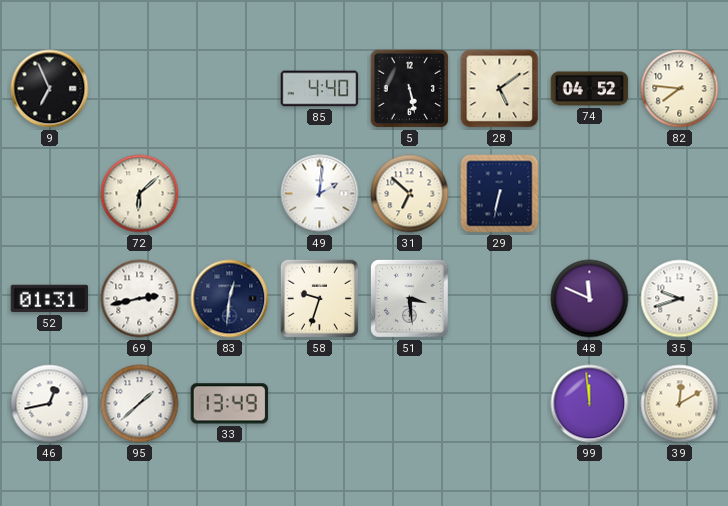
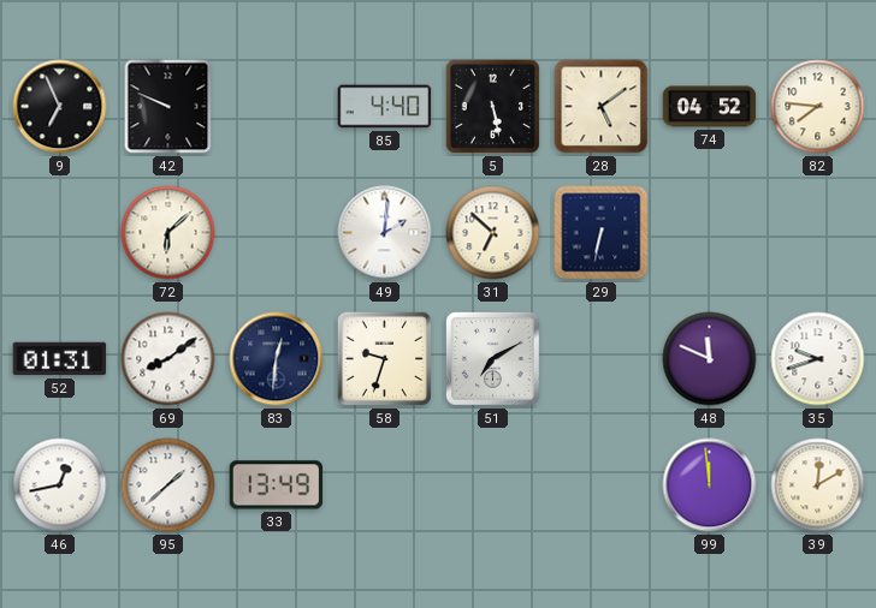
42: none -> 9:49 (168, 107)
69: 2:43 -> 8:09 (168, 359)
51: 3:29 -> 7:10 (493, 359)
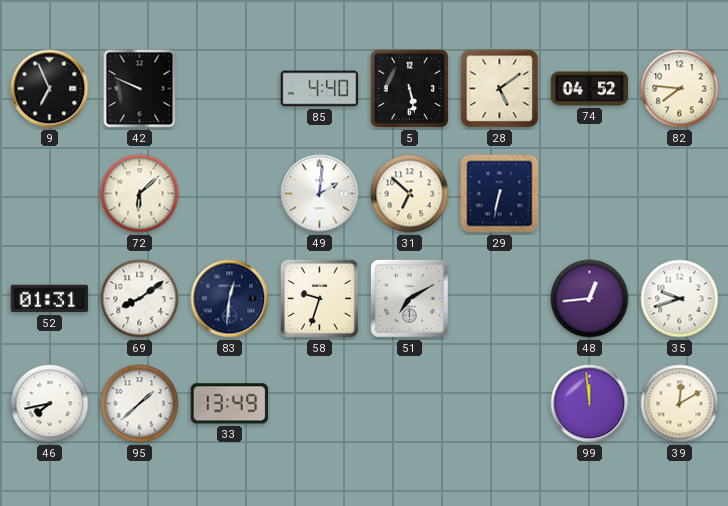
48: 11:49 -> 12:44 (590, 299)
46: 12:43 -> 7:43 (50, 404)
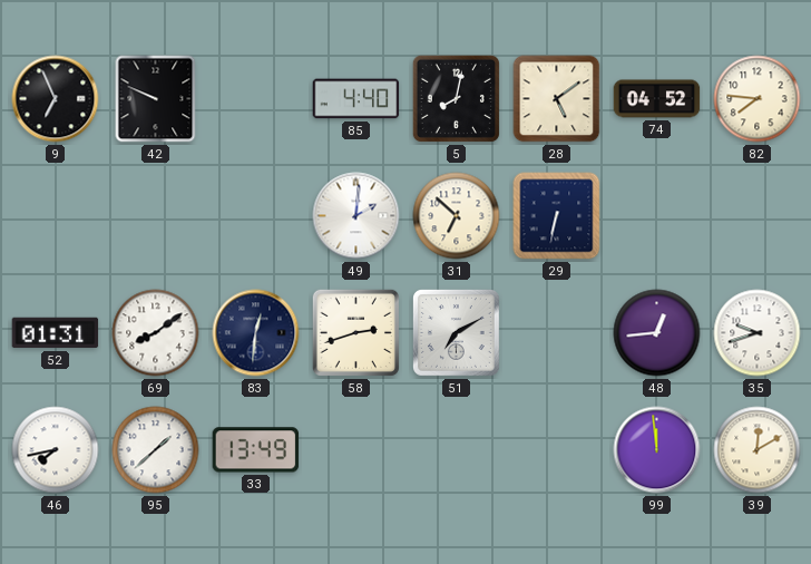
5: 5:28 -> 8:02 (456, 98)
72: 6:08 -> none (140, 194)
58: 9:33 -> 2:42 (355, 332)
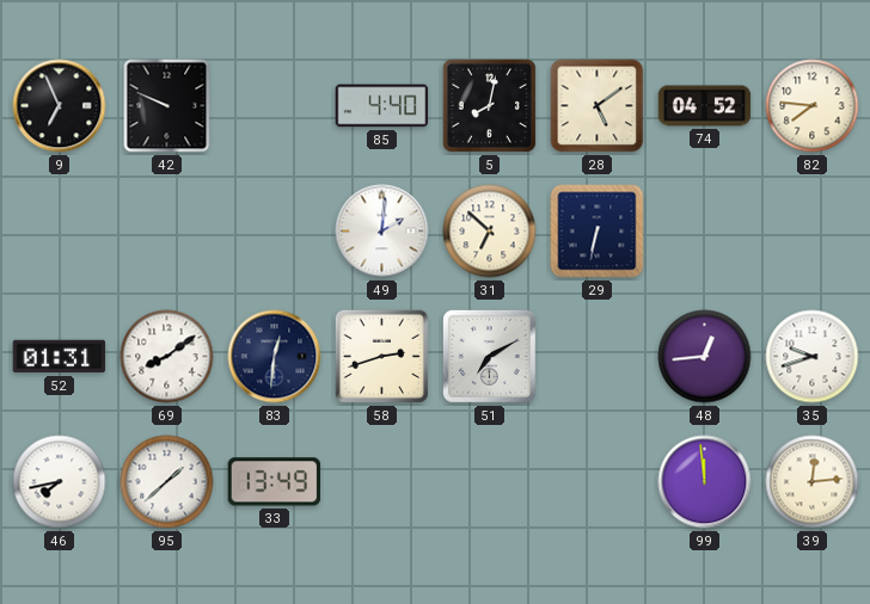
39: 12:10 -> 12:14 (813, 482)
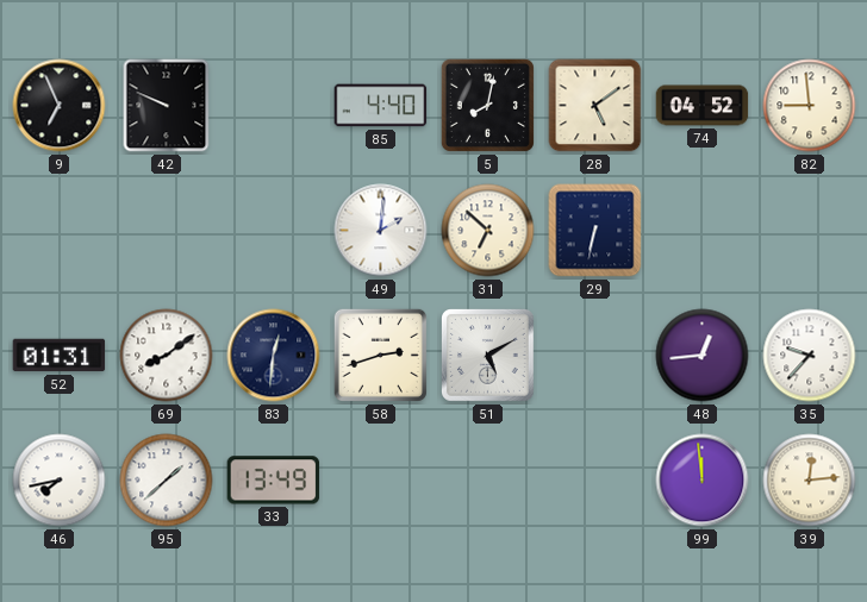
82: 7:46 -> 8:59 (810, 106)
51: 7:10 -> 5:10 (488, 356)
35: 9:42 -> 9:37 (810, 356)
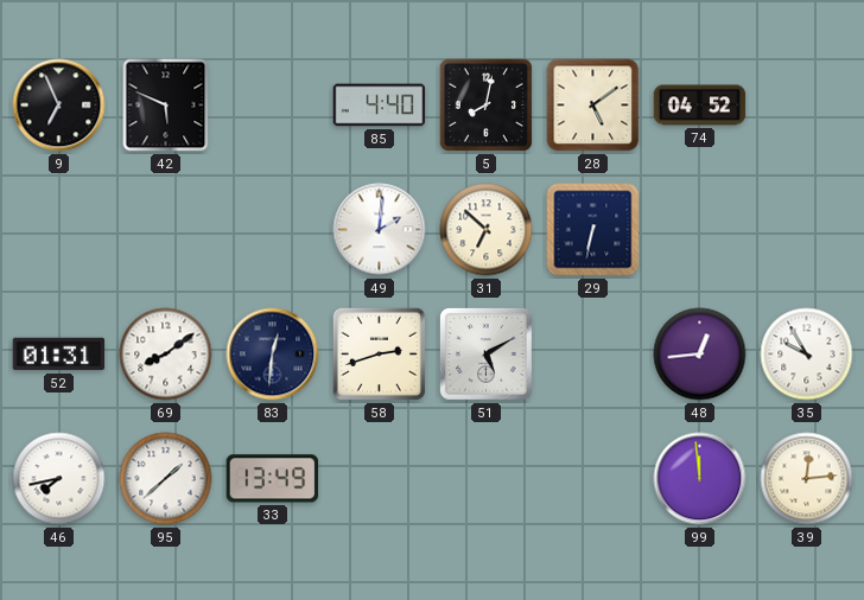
42: 9:49 -> 5:49 (166, 106)
82: 8:59 -> none (810, 106)
35: 9:37 -> 9:55 (807, 355)
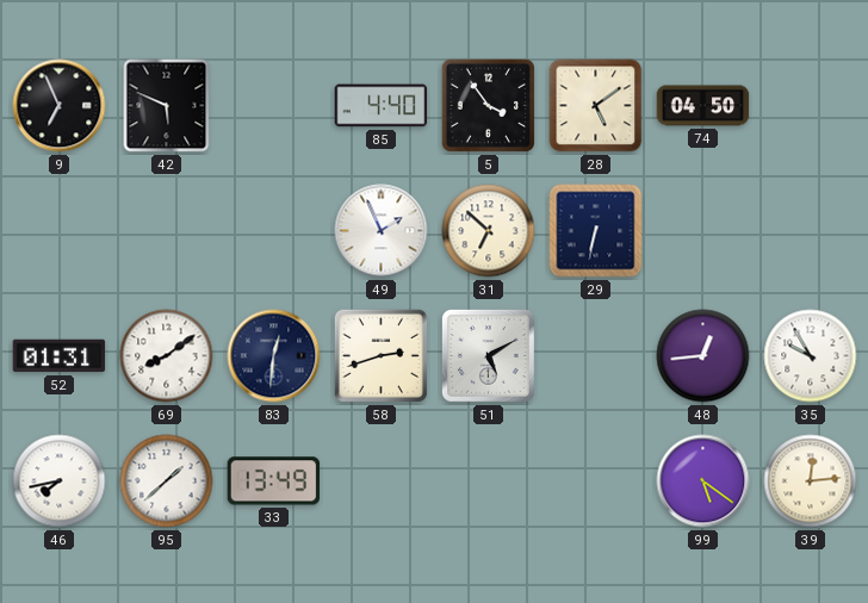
5: 8:02 -> 3:54 (488, 105)
74: 04:52 -> 04:50 (703, 106)
49: 2:01 -> 1:56 (382, 231)
99: 11:59 -> 5:21 (703, 481)
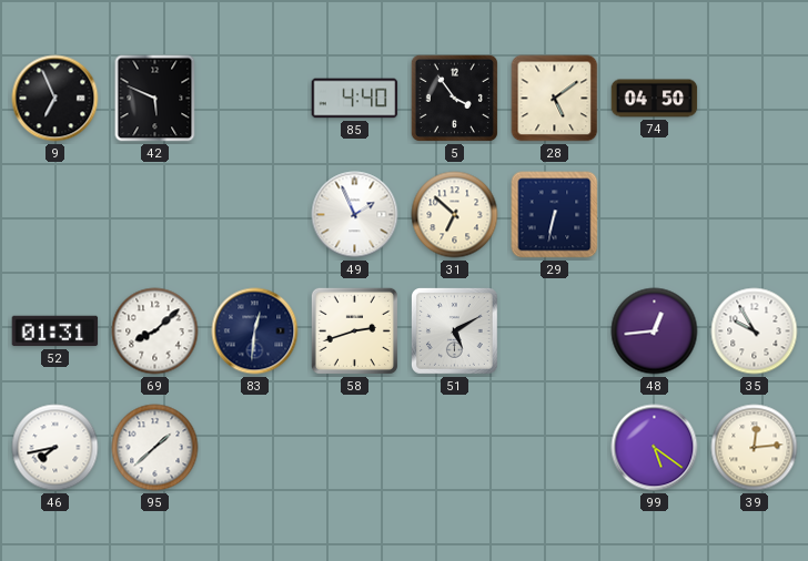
69: 8:09 -> 8:08 (155, 331)
33: 13:49 -> none (274, 481)
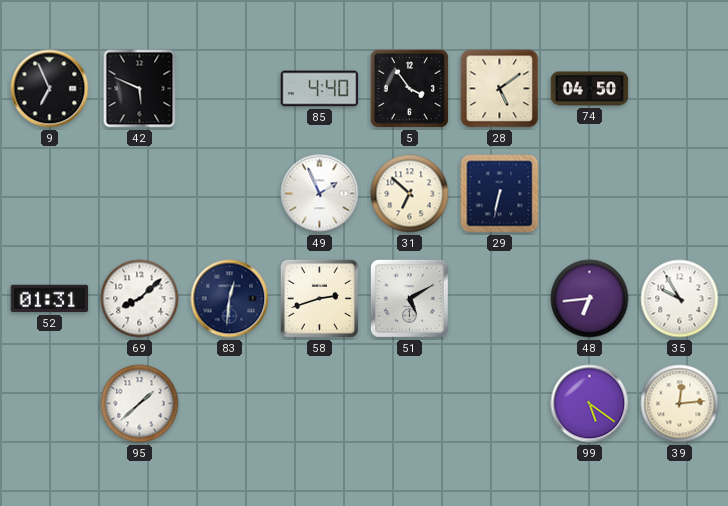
48: 12:44 -> 6:44 (590, 299)
46: 7:43 -> none (55, 448)
